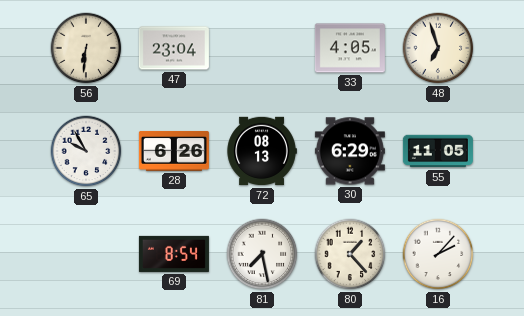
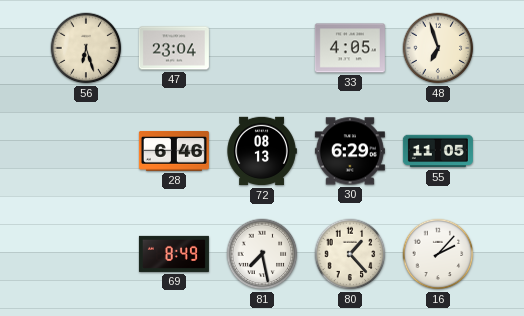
56: 6:31 -> 6:27 (86, 48)
65: 9:55 -> none (86, 151)
28: 6:26 -> 6:46 (174, 151)
69: 8:54 -> 8:49 (174, 254)
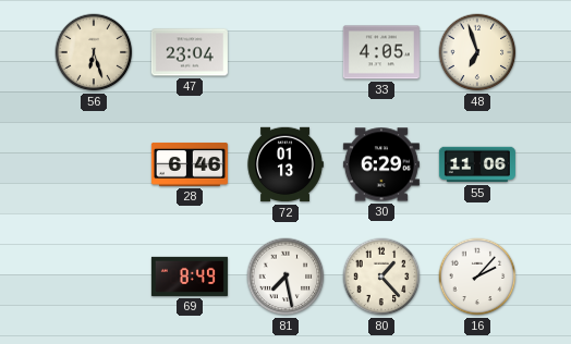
72: 08:13 -> 01:13 (285, 164)
55: 11:05 -> 11:06 (477, 164)
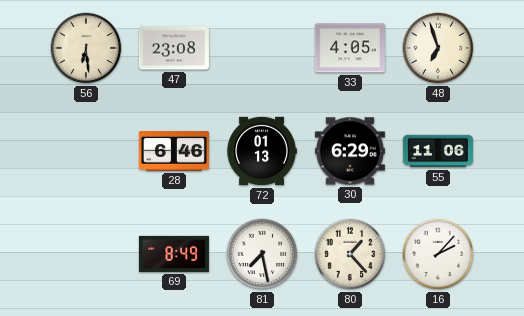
56: 6:27 -> 6:29 (86, 48)
47: 23:04 -> 23:08 (174, 48)
